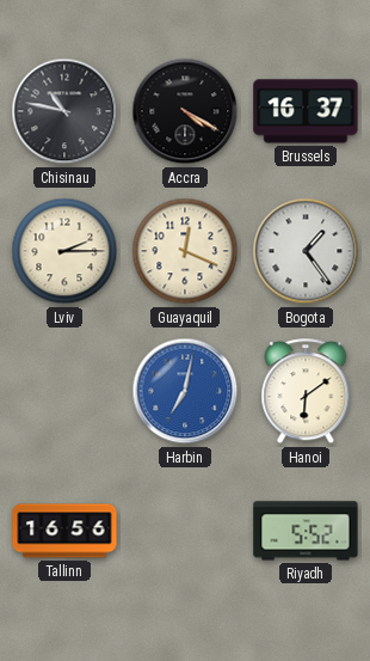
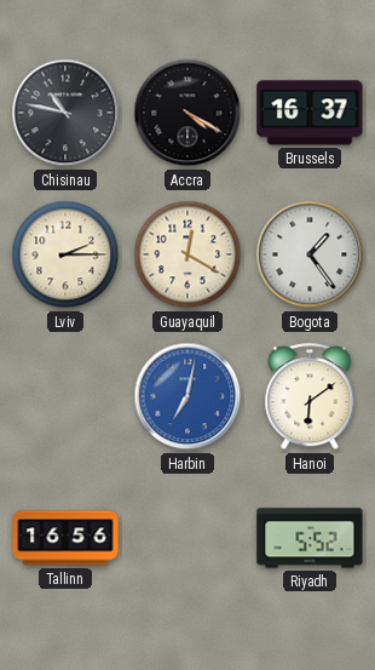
Guayaquil: 12:19 -> 12:20 (187, 254)
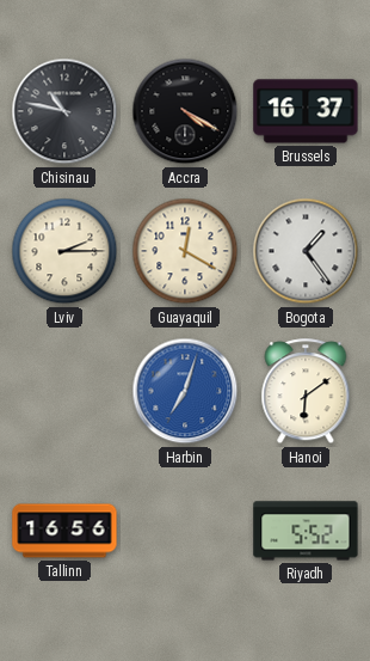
Harbin: 7:02 -> 7:03 (185, 391)
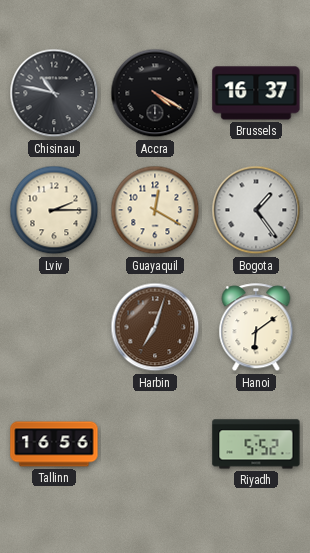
Harbin dial: blue -> brown (155, 327)
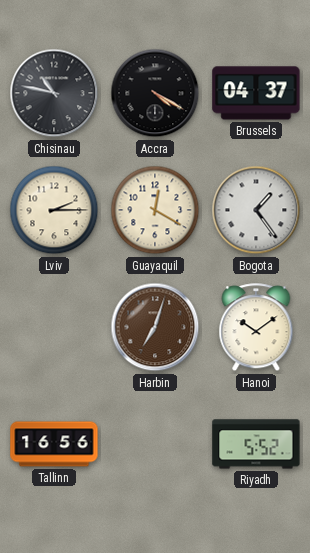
Brussels: 16:37 -> 04:37 (256, 93)
Hanoi: 6:09 -> 10:09 (256, 328)
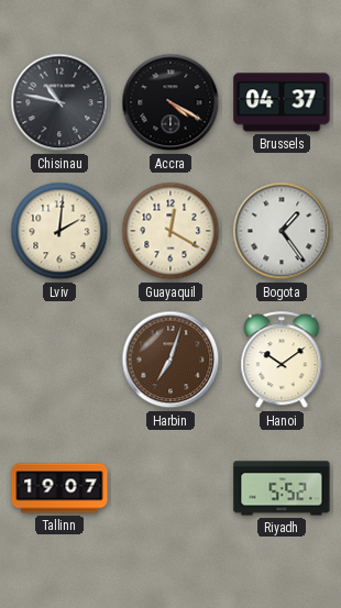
Lviv: 2:15 -> 2:01 (59, 231)
Tallinn: 16:56 -> 19:07 (59, 488)
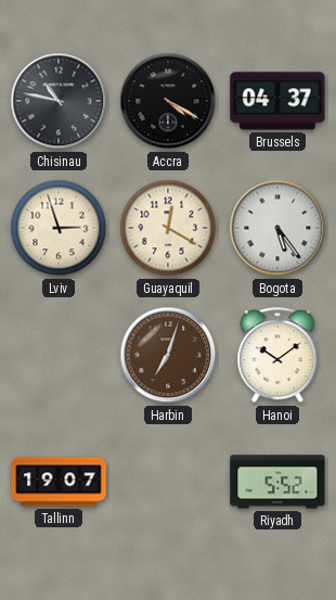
Lviv: 2:01 -> 2:57 (59, 228)
Bogota: 1:24 -> 5:24 (277, 228)
